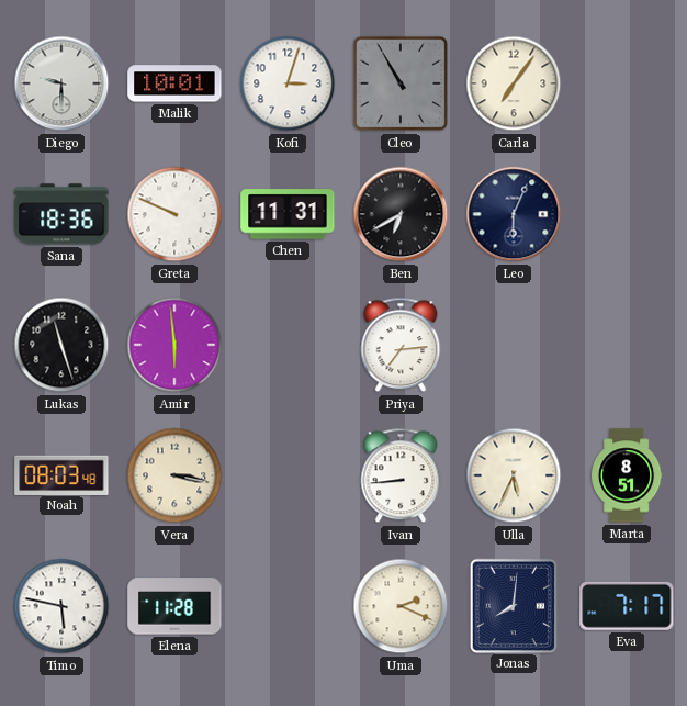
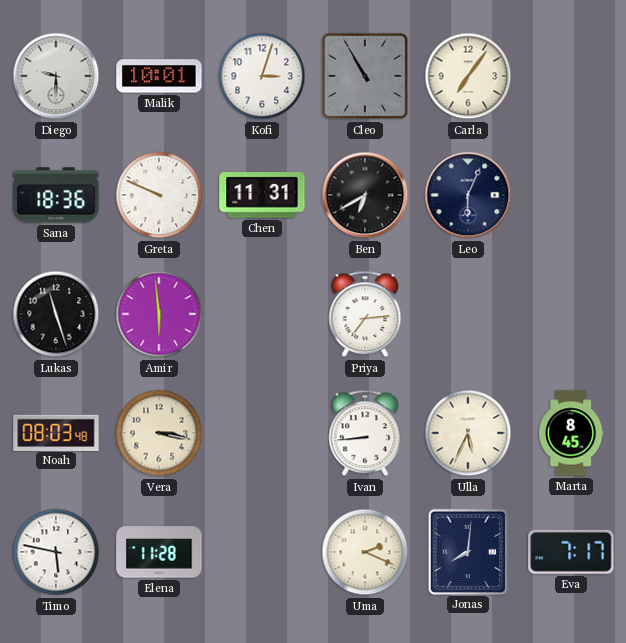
Marta: 8:51 -> 8:45 (572, 433)
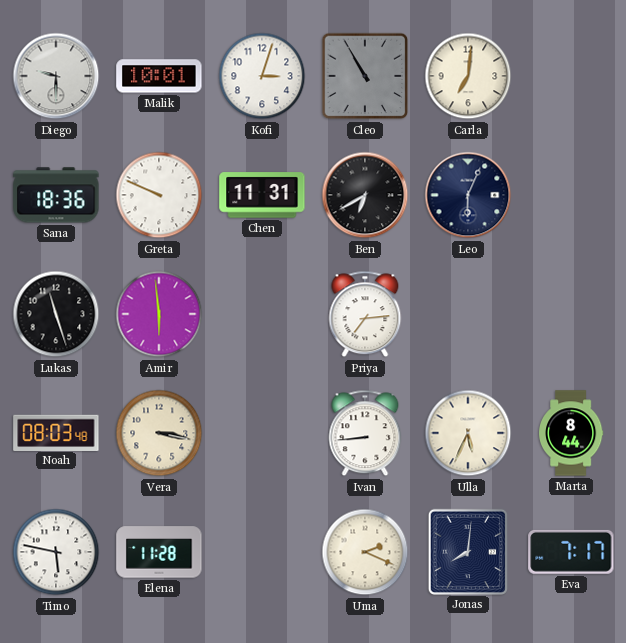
Carla: 7:06 -> 7:01 (468, 76)
Marta: 8:45 -> 8:44 (572, 433)
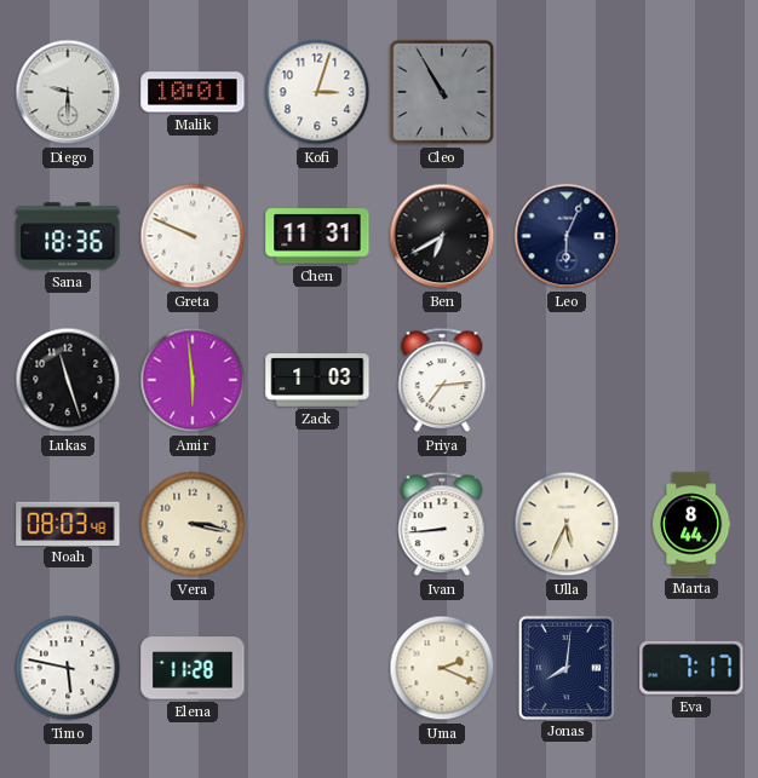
Carla: 7:01 -> none (468, 76)
Zack: none -> 1:03 (317, 380)
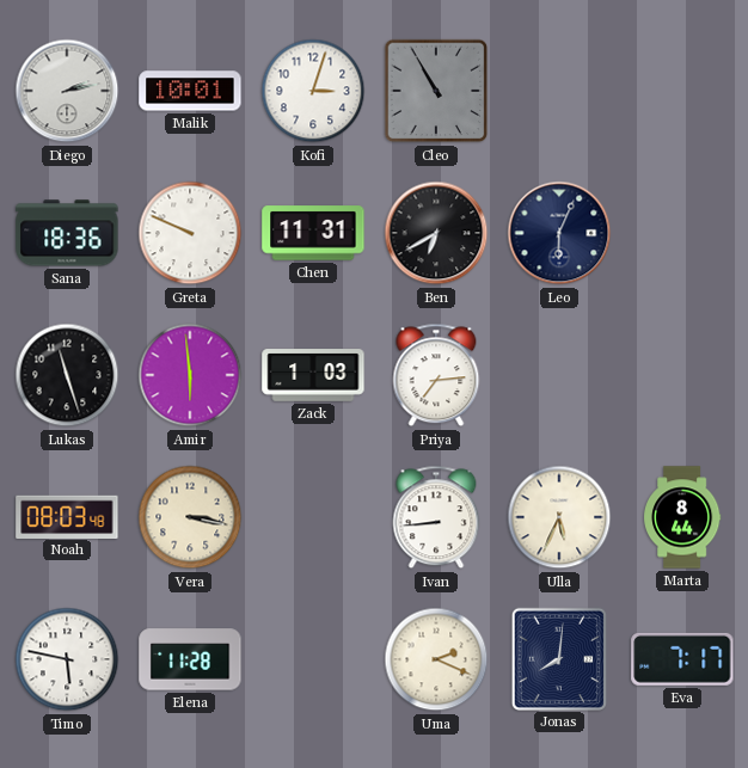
Diego: 9:30 -> 2:13 (67, 91)
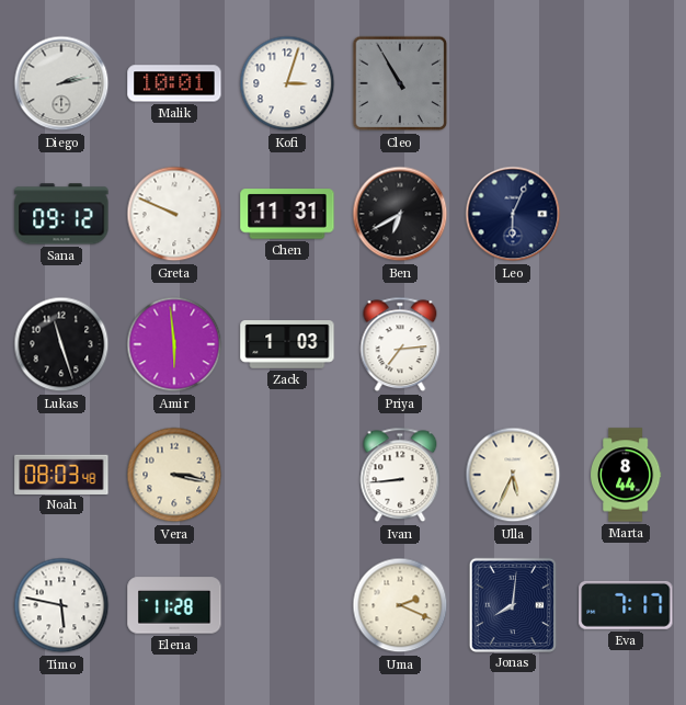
Sana: 18:36 -> 09:12 (61, 214)
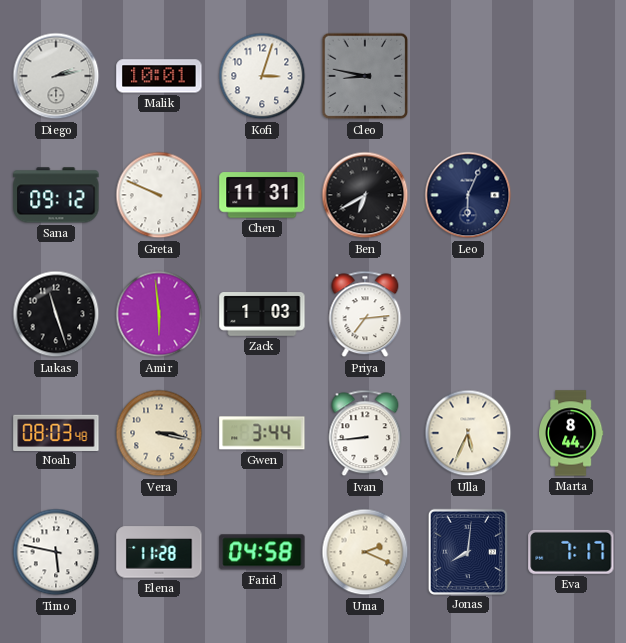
Cleo: 10:55 -> 8:47 (365, 76)
Gwen: none -> 3:44 (262, 433)
Farid: none -> 04:58 (262, 552)
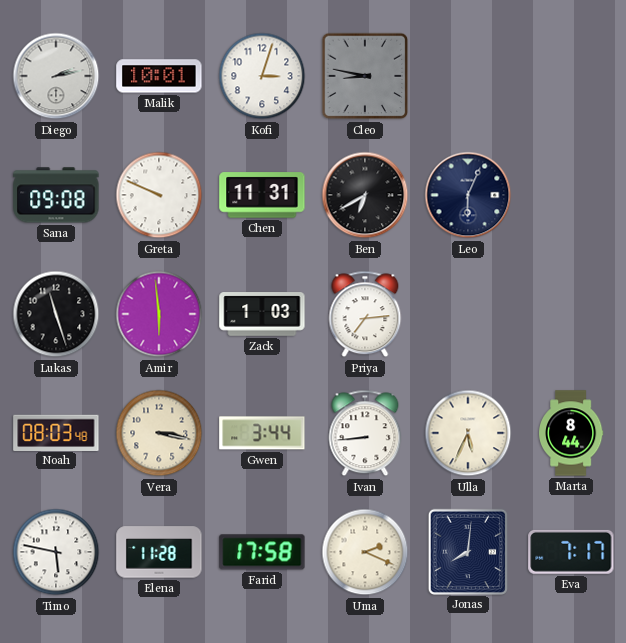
Sana: 09:12 -> 09:08 (56, 195)
Farid: 04:58 -> 17:58 (262, 552)
